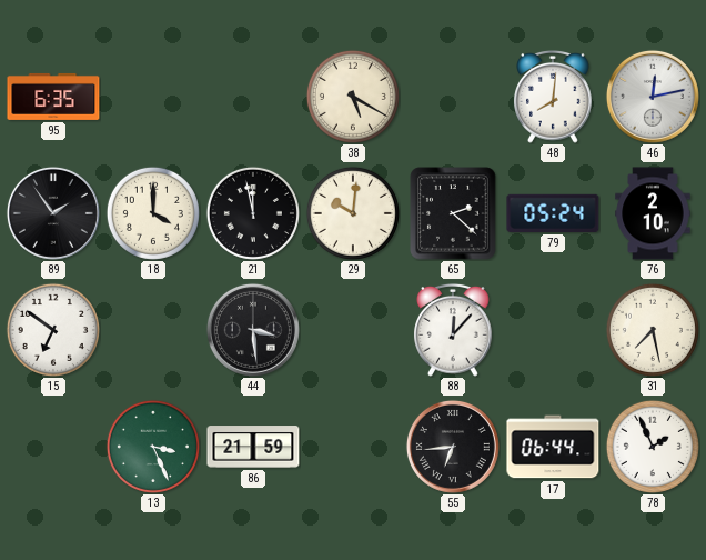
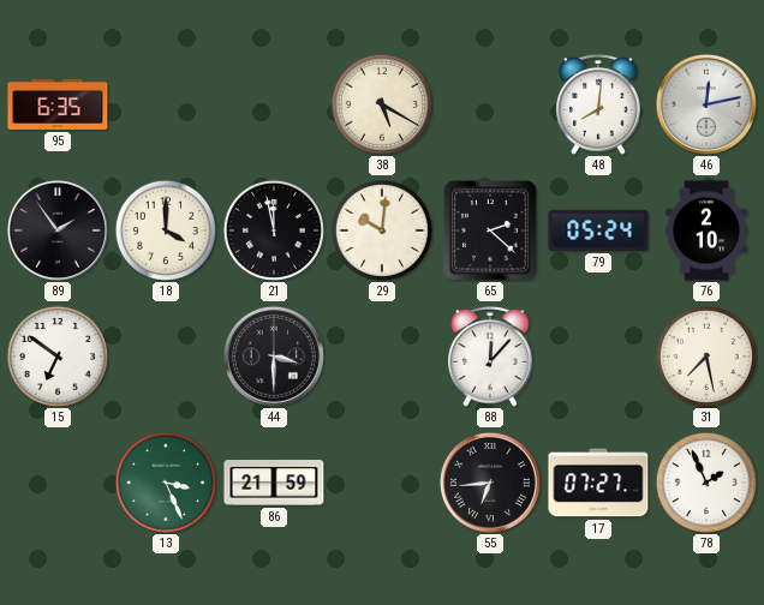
44: 3:29 -> 3:30 (274, 357)
17: 06:44 -> 07:27 (598, 483)
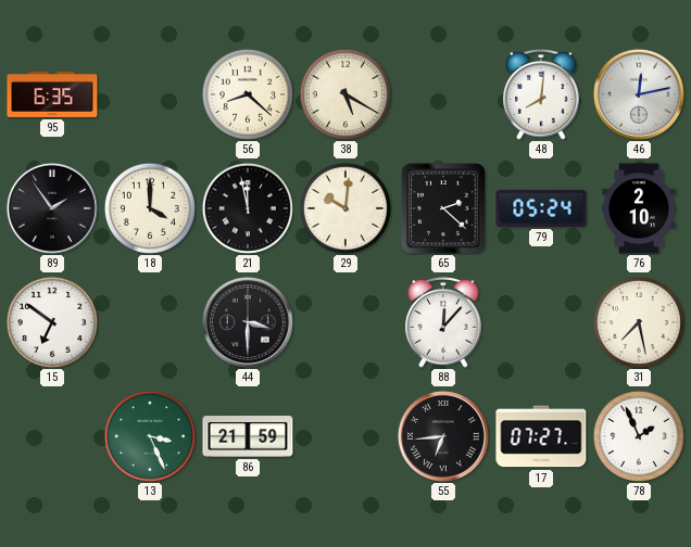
56: none -> 8:22 (248, 94)
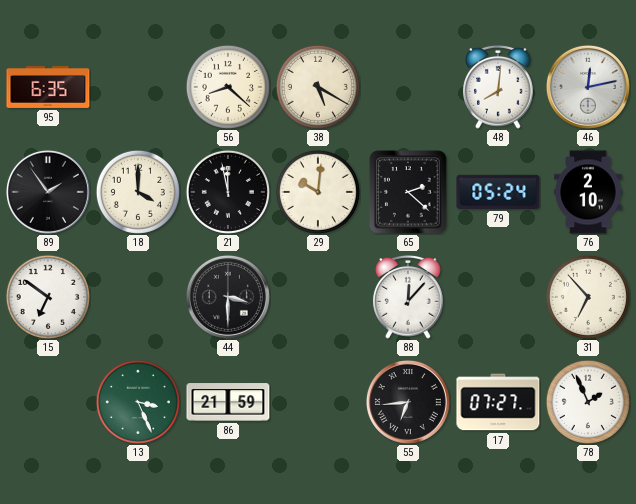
31: 7:28 -> 6:53 (588, 297)
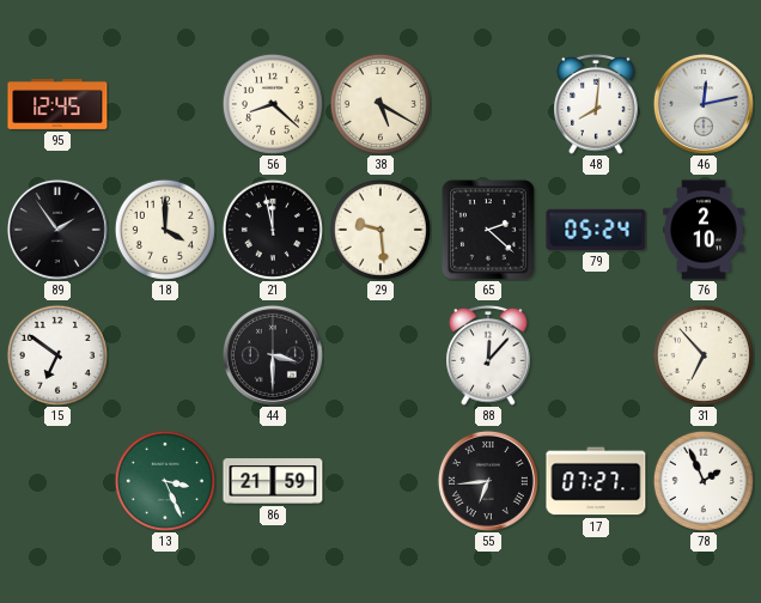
95: 6:35 -> 12:45 (57, 104)
29: 10:01 -> 9:29 (380, 230)
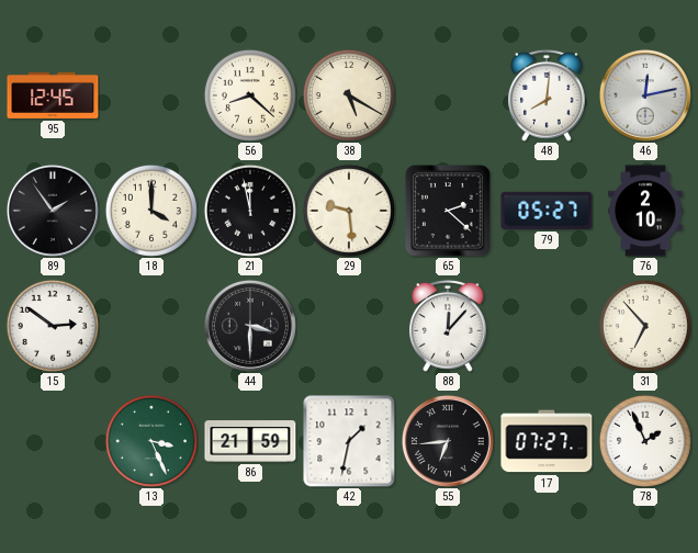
79: 05:24 -> 05:27 (547, 211)
15: 6:51 -> 2:51 (53, 326)
42: none -> 1:32 (349, 441)
